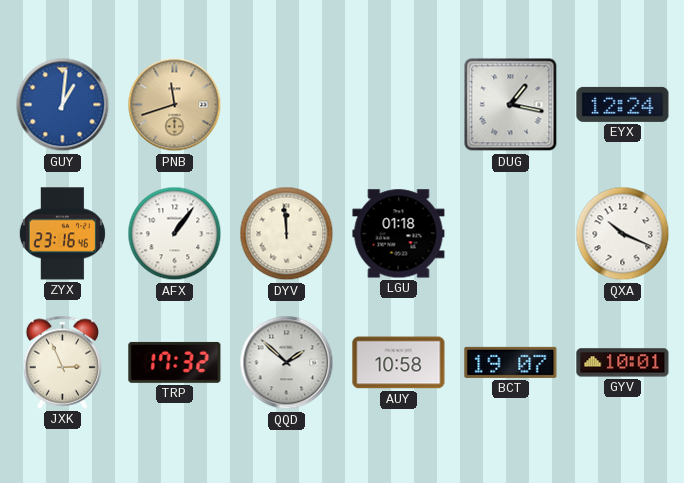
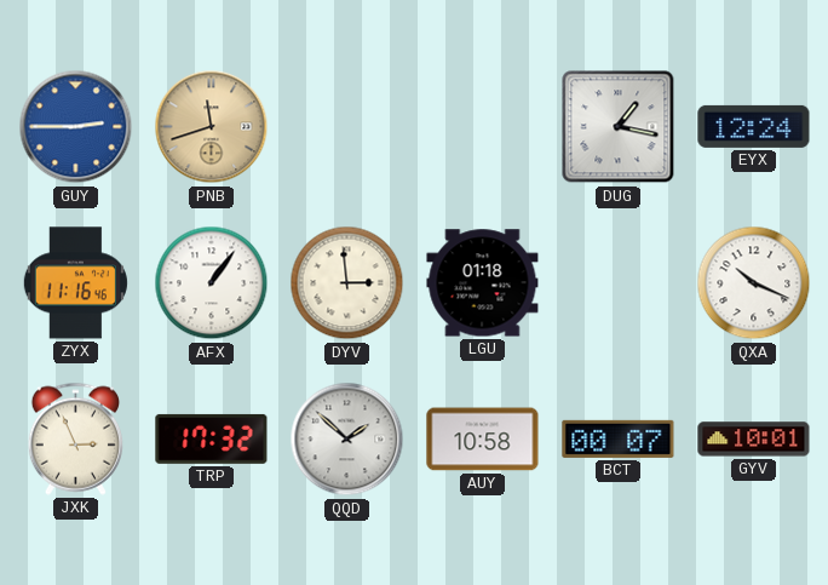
GUY: 1:01 -> 2:45 (76, 127)
ZYX: 23:16 -> 11:16 (75, 283)
DYV: 11:59 -> 2:59 (347, 283)
BCT: 19:07 -> 00:07 (619, 438)
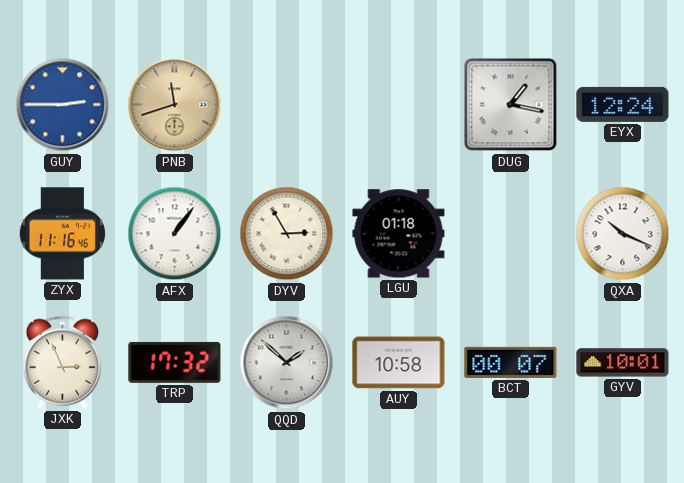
DYV: 2:59 -> 2:55 (287, 234)
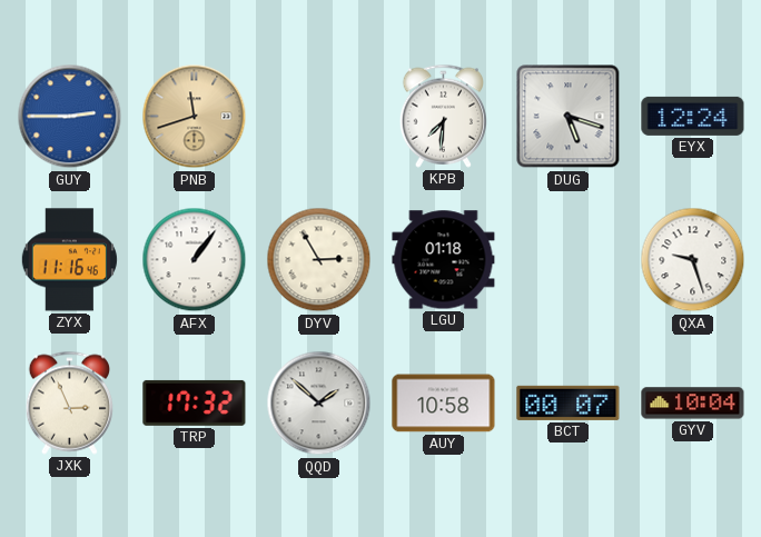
KPB: none -> 7:31 (443, 116)
DUG: 1:17 -> 5:18 (569, 117)
QXA: 10:19 -> 9:27 (693, 260)
GYV: 10:01 -> 10:04 (693, 404)
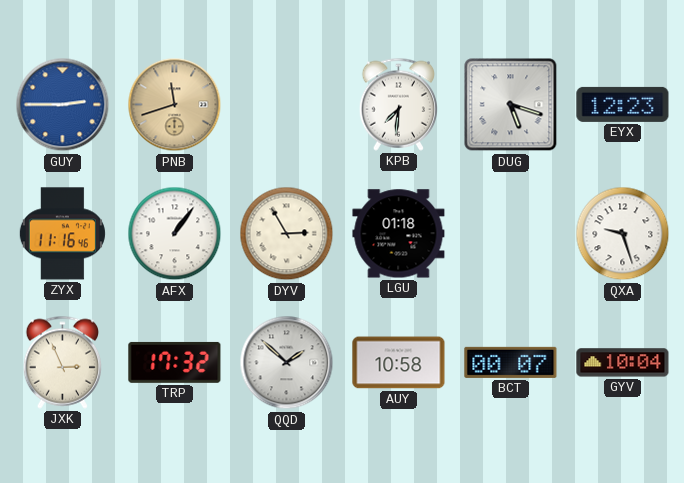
EYX: 12:24 -> 12:23 (623, 104)
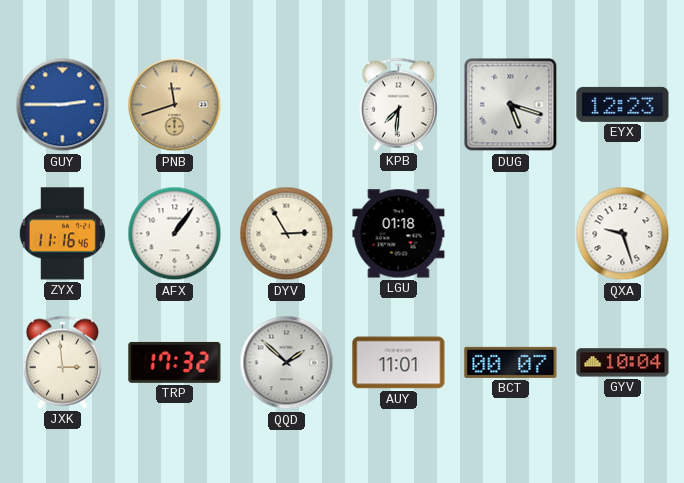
JXK: 2:56 -> 2:59 (62, 362)
AUY: 10:58 -> 11:01 (399, 363)
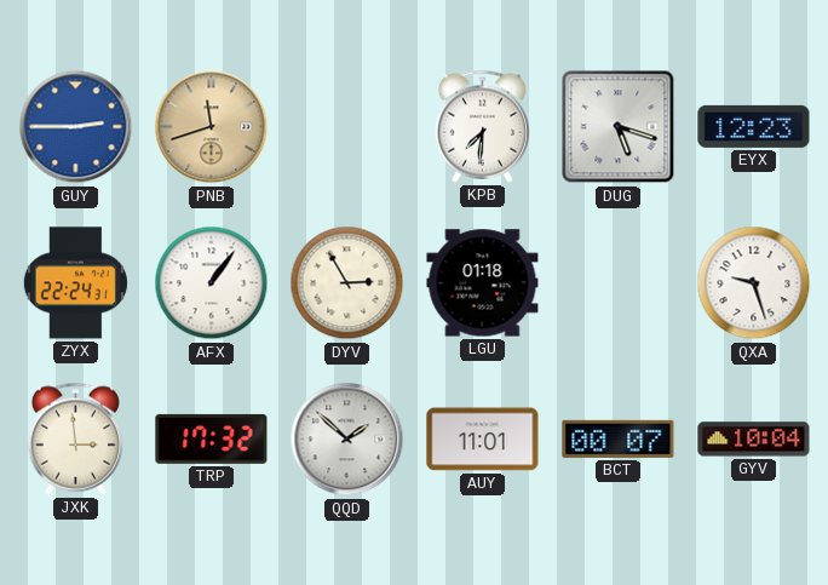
ZYX: 11:16 -> 22:24 (75, 283)
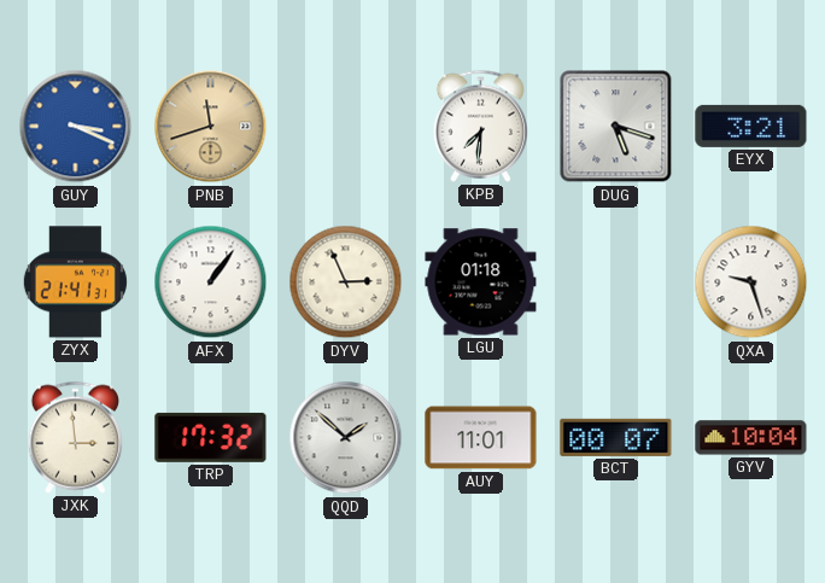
GUY: 2:45 -> 3:19 (76, 127)
EYX: 12:23 -> 3:21 (751, 126)
ZYX: 22:24 -> 21:41 (75, 282)
DYV: 2:55 -> 2:56 (346, 282)
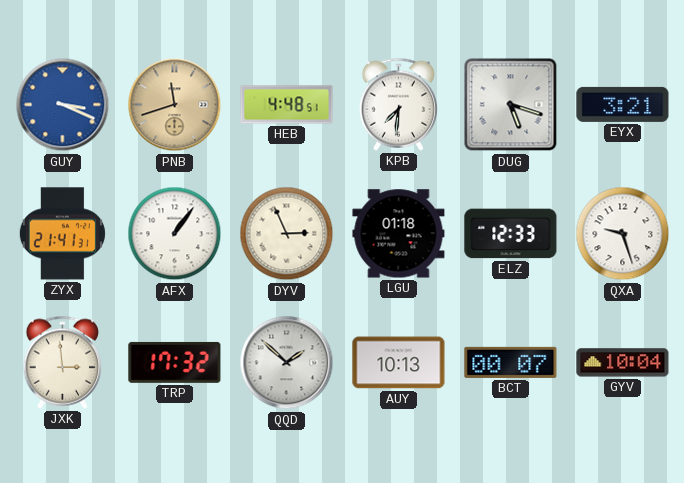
HEB: none -> 4:48 (287, 105)
ELZ: none -> 12:33 (511, 234)
AUY: 11:01 -> 10:13 (399, 363)
